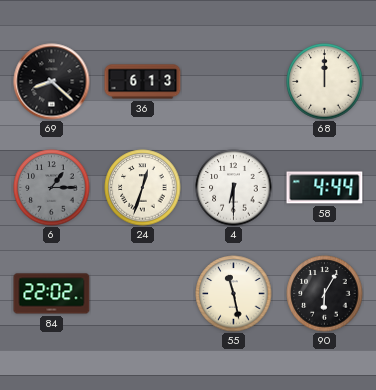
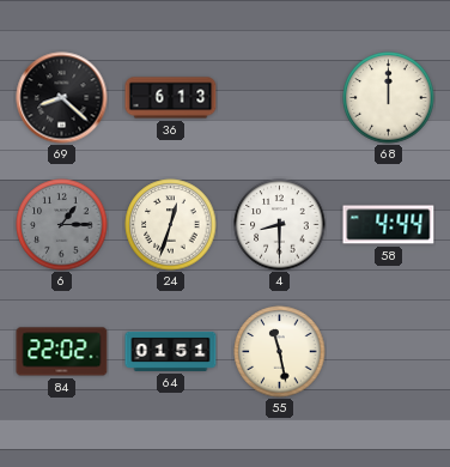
4: 6:30 -> 8:30 (280, 225)
64: none -> 01:51 (171, 351)
90: 6:05 -> none (325, 294)
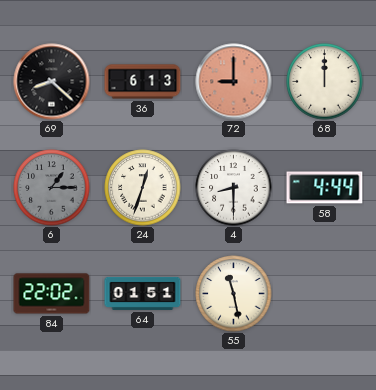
72: none -> 9:00 (234, 82)
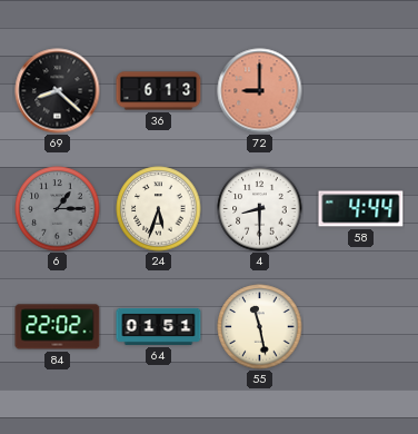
68: 12:00 -> none (325, 82)
24: 12:33 -> 5:33 (159, 209)
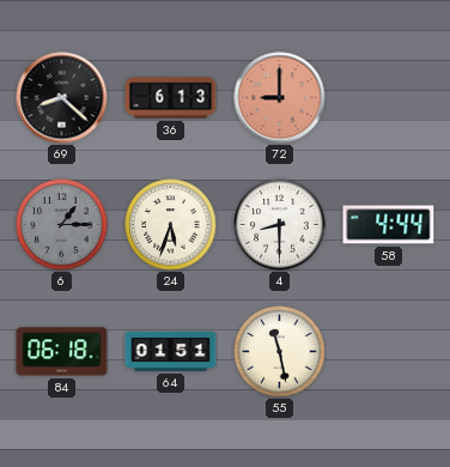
84: 22:02 -> 06:18 (62, 352)
